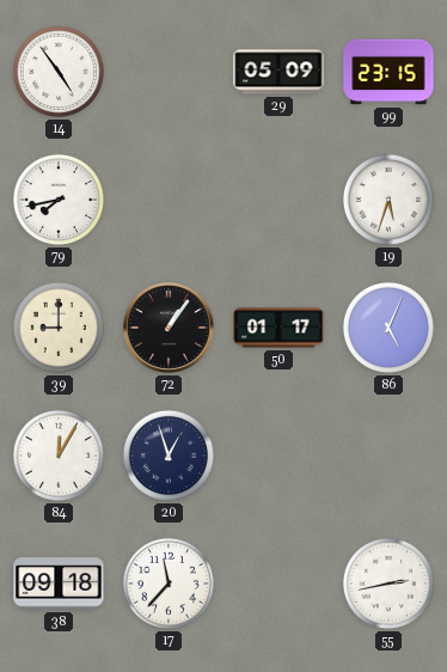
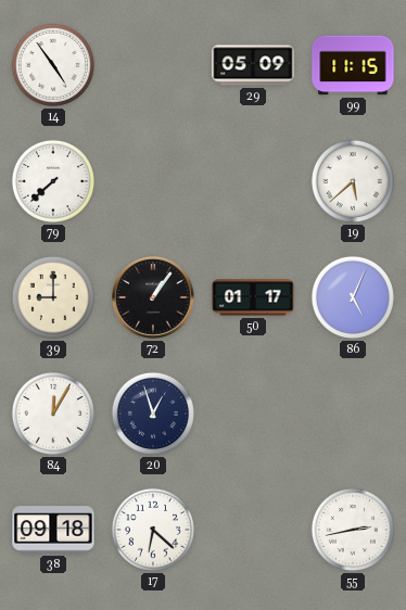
99: 23:15 -> 11:15 (353, 65)
79: 7:43 -> 7:38 (53, 181)
19: 5:33 -> 5:38 (353, 181)
17: 11:37 -> 6:22 (153, 530)
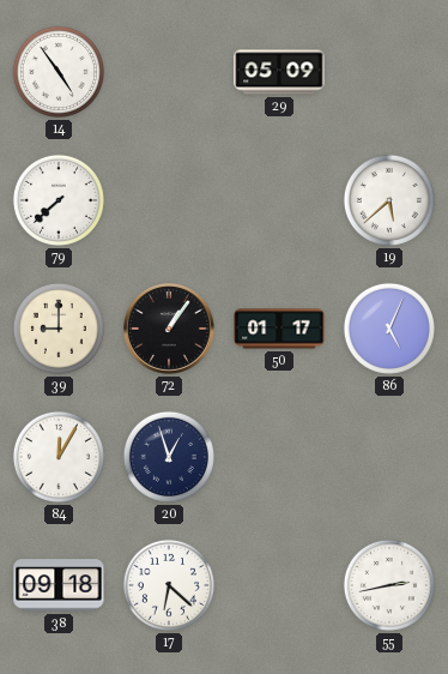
99: 11:15 -> none (353, 65)
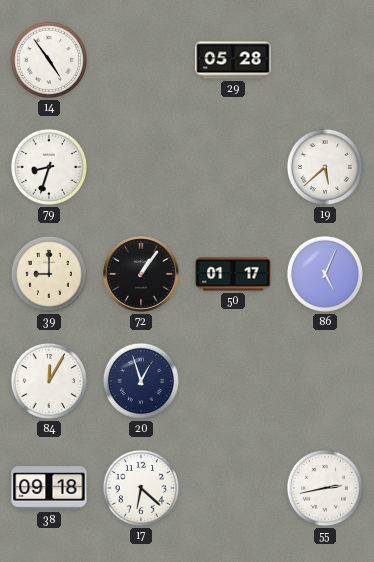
29: 05:09 -> 05:28 (233, 60)
79: 7:38 -> 8:33 (49, 167)
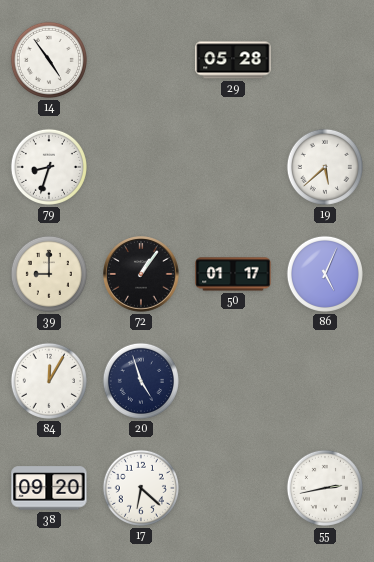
20: 12:57 -> 4:57 (141, 381)
38: 09:18 -> 09:20 (49, 488)
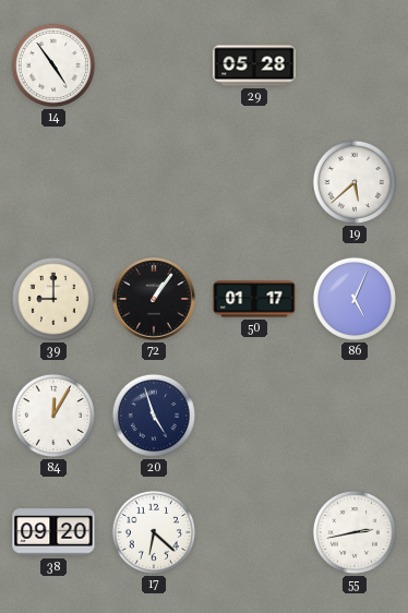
79: 8:33 -> none (49, 167)
